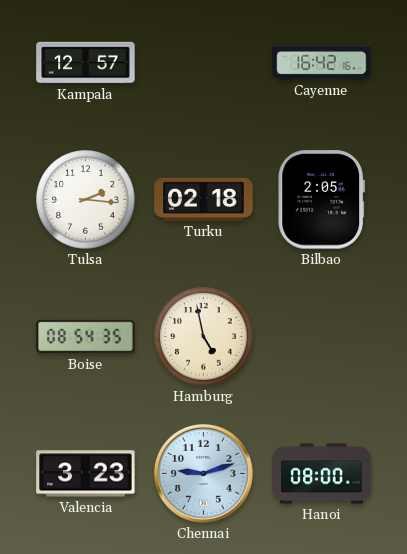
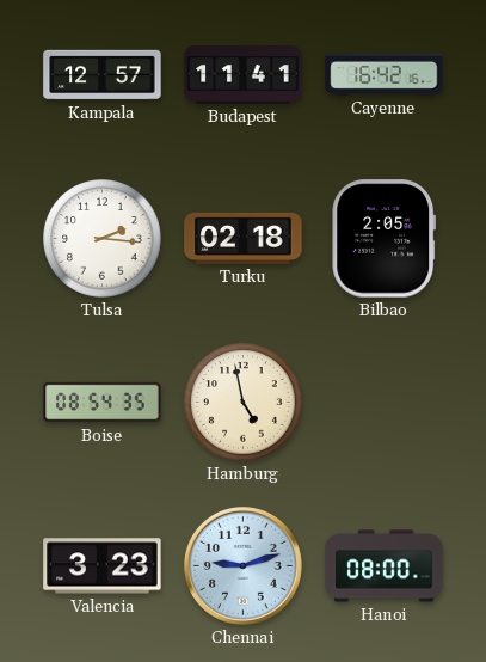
Budapest: none -> 11:41 (244, 75)
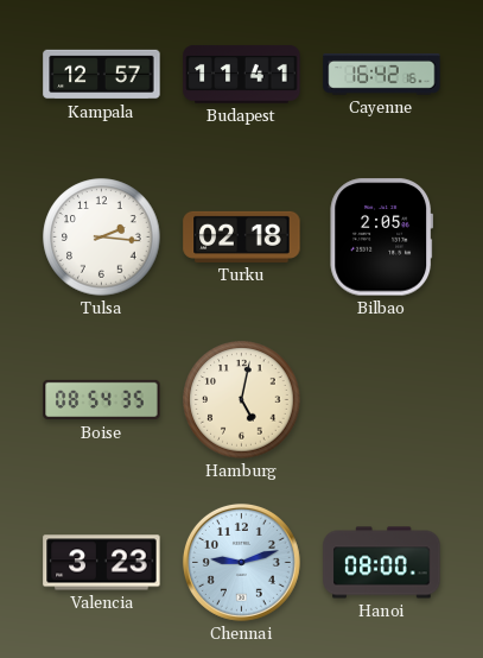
Hamburg: 4:58 -> 5:02 (242, 400)
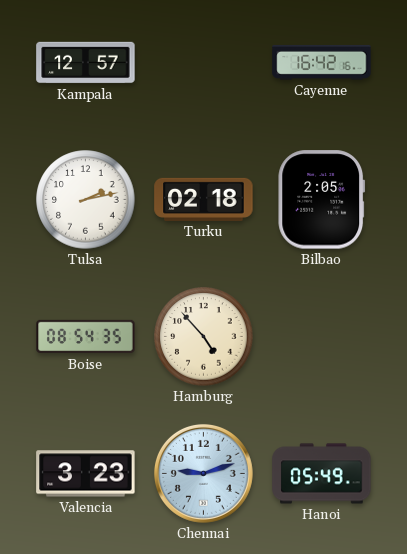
Budapest: 11:41 -> none (242, 75)
Tulsa: 2:16 -> 2:13 (86, 200)
Hamburg: 5:02 -> 4:53 (204, 337)
Hanoi: 08:00 -> 05:49 (322, 474)
